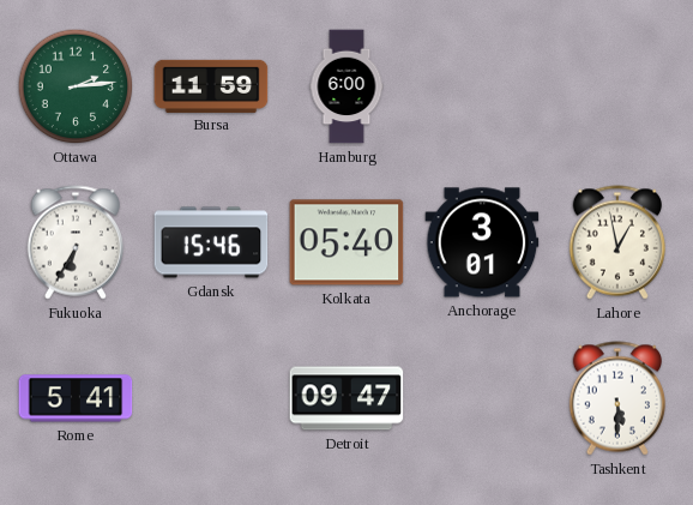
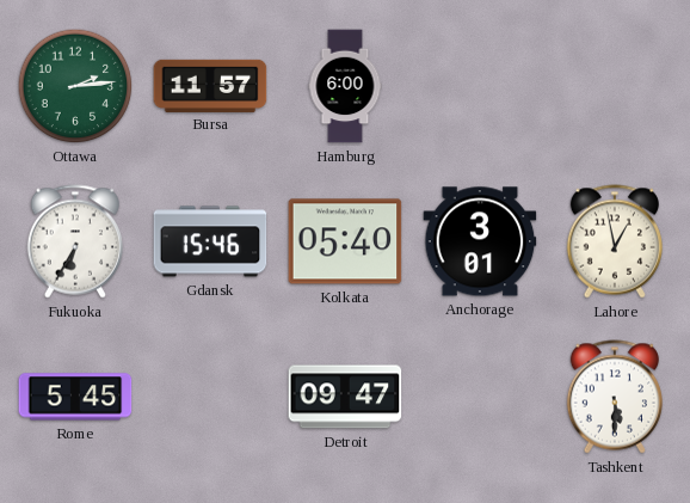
Bursa: 11:59 -> 11:57 (210, 85)
Rome: 5:41 -> 5:45 (75, 397)
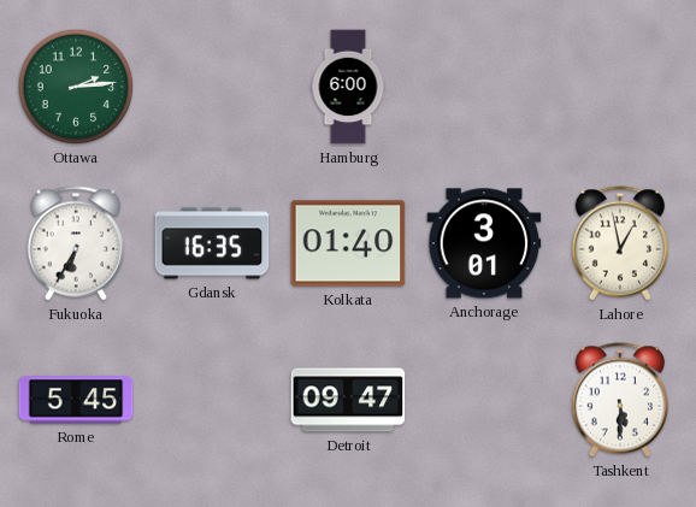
Bursa: 11:57 -> none (210, 85)
Gdansk: 15:46 -> 16:35 (212, 243)
Kolkata: 05:40 -> 01:40 (348, 243)
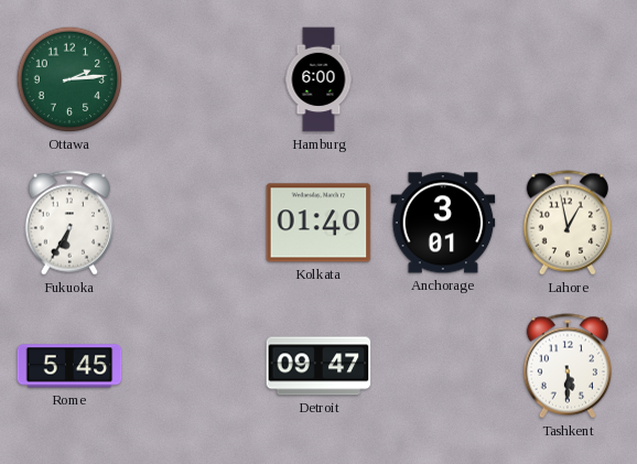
Gdansk: 16:35 -> none (212, 243)
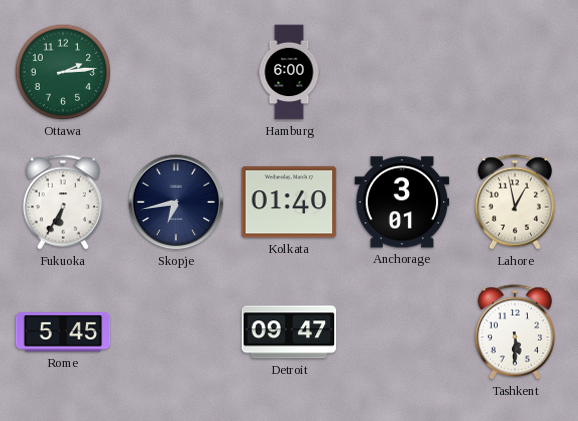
Skopje: none -> 6:43 (176, 202)
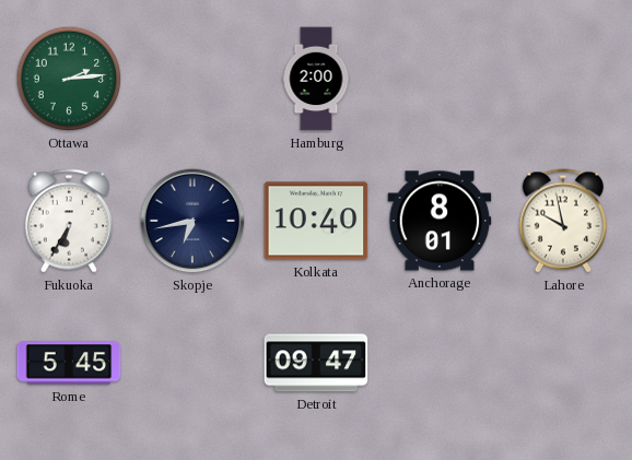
Hamburg: 6:00 -> 2:00 (316, 79)
Kolkata: 01:40 -> 10:40 (316, 221)
Anchorage: 3:01 -> 8:01 (440, 221)
Lahore: 12:58 -> 9:58 (562, 221)
Tashkent: 5:30 -> none (514, 332)
